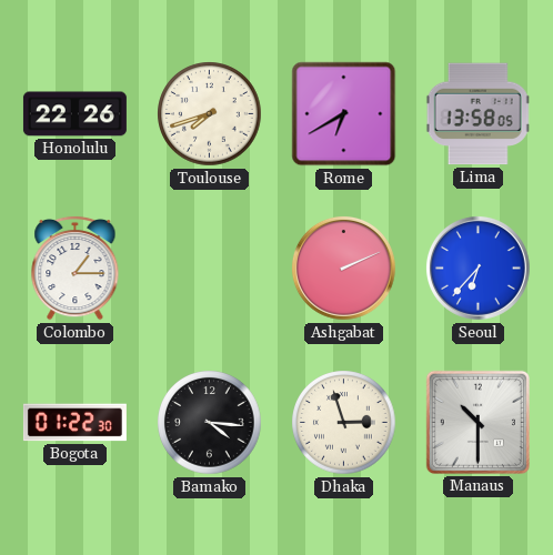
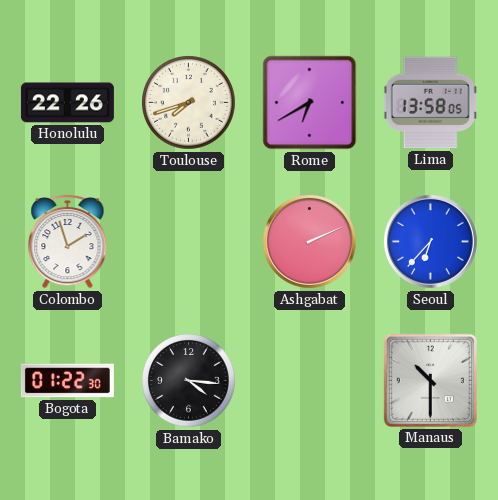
Colombo: 1:15 -> 1:57 (68, 241)
Dhaka: 2:57 -> none (344, 423)
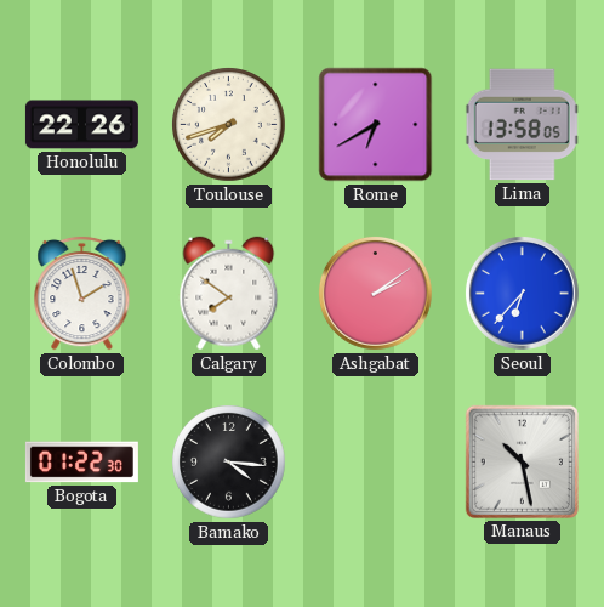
Calgary: none -> 7:51 (229, 294)
Ashgabat: 2:11 -> 2:09 (375, 293)
Manaus: 10:30 -> 10:28 (522, 461)
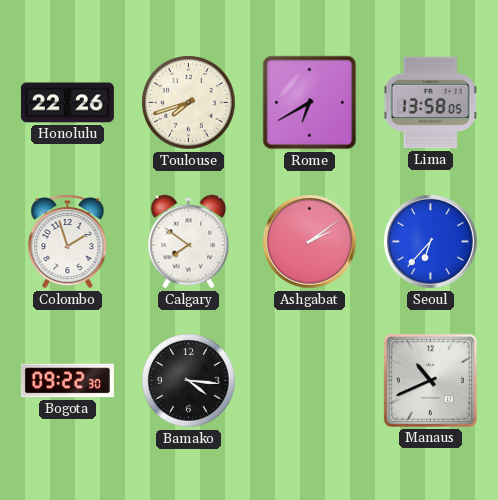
Bogota: 01:22 -> 09:22 (67, 381)
Manaus: 10:28 -> 10:41 (430, 380)
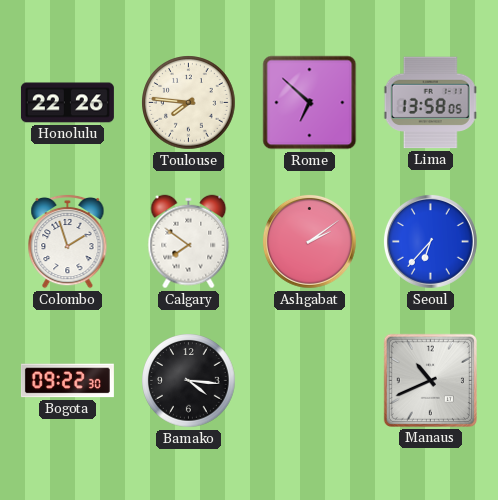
Toulouse: 7:42 -> 7:46 (189, 103)
Rome: 6:40 -> 6:52 (310, 103)
